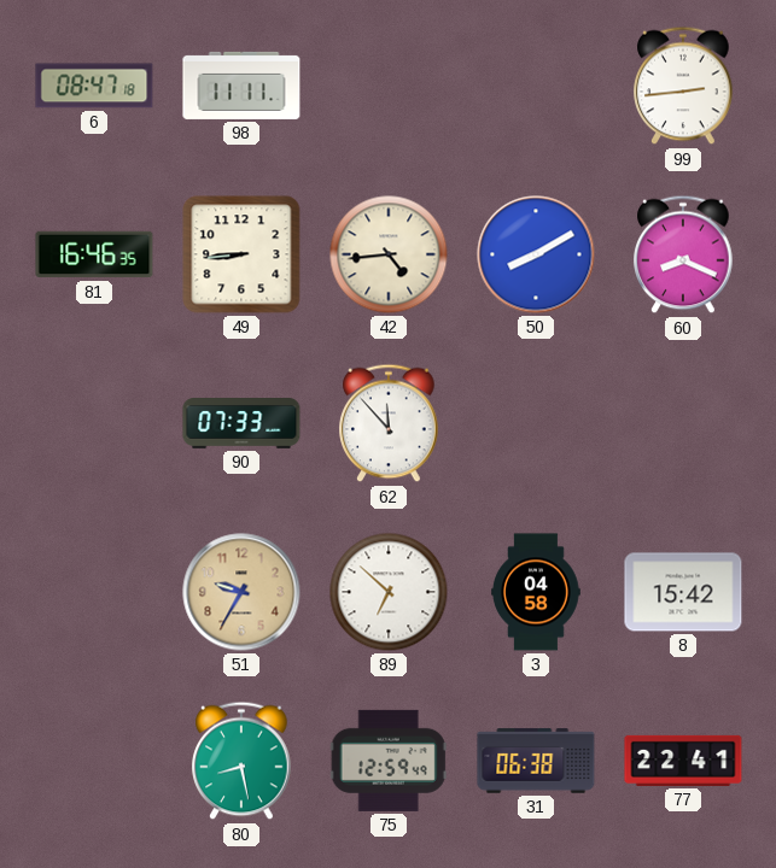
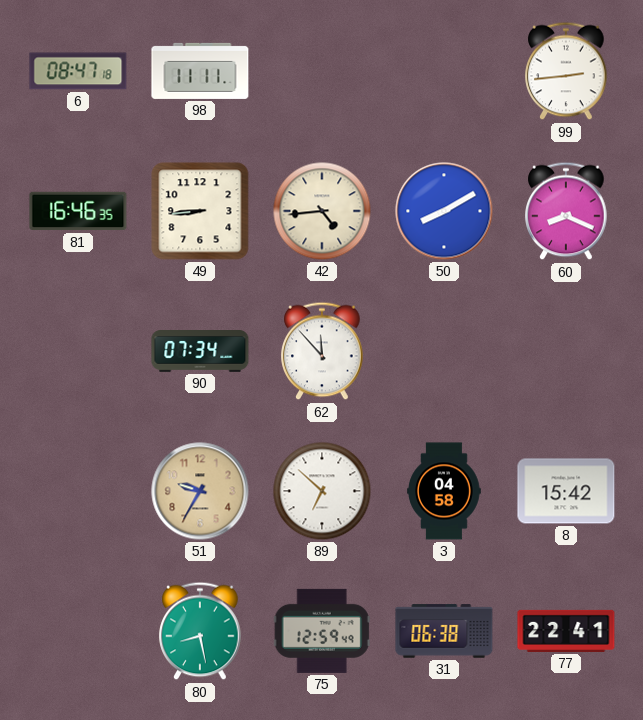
90: 07:33 -> 07:34 (200, 352)
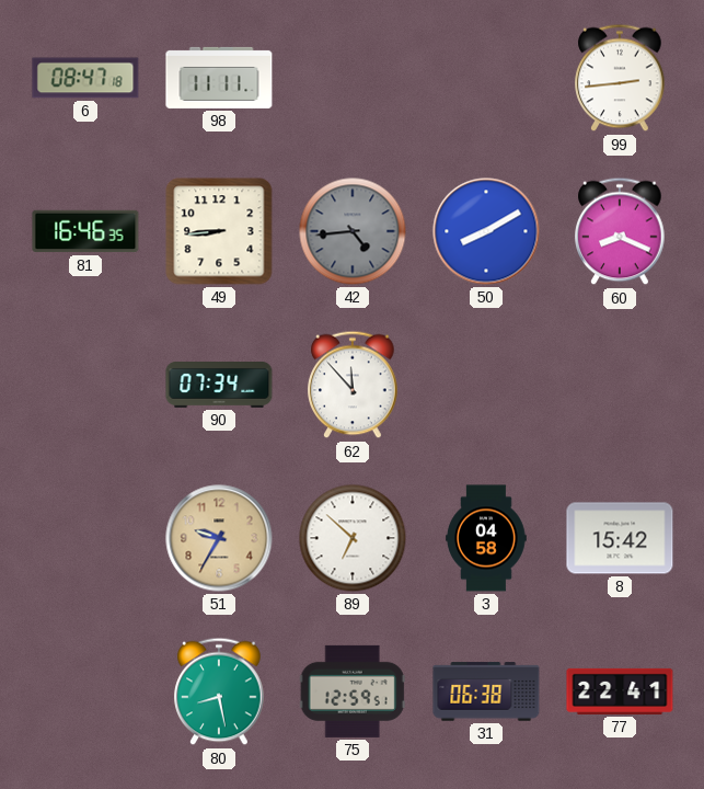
42 dial: cream -> grey (353, 231)
75: 12:59:49 -> 12:59:51 (353, 691)
